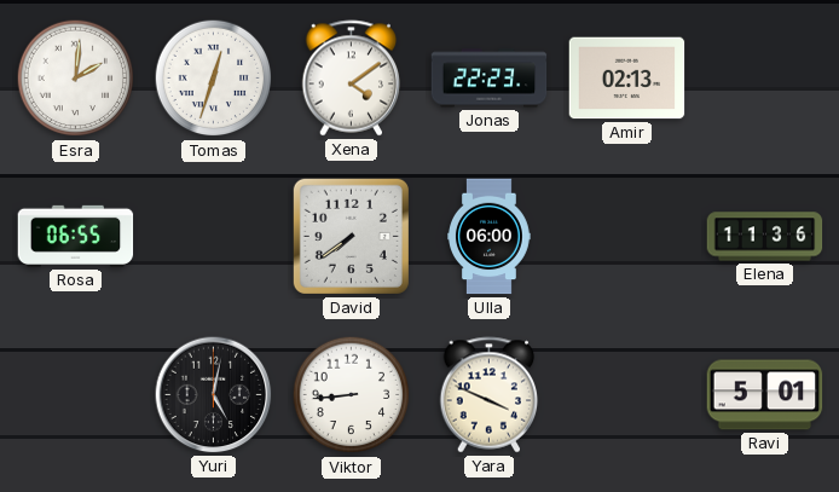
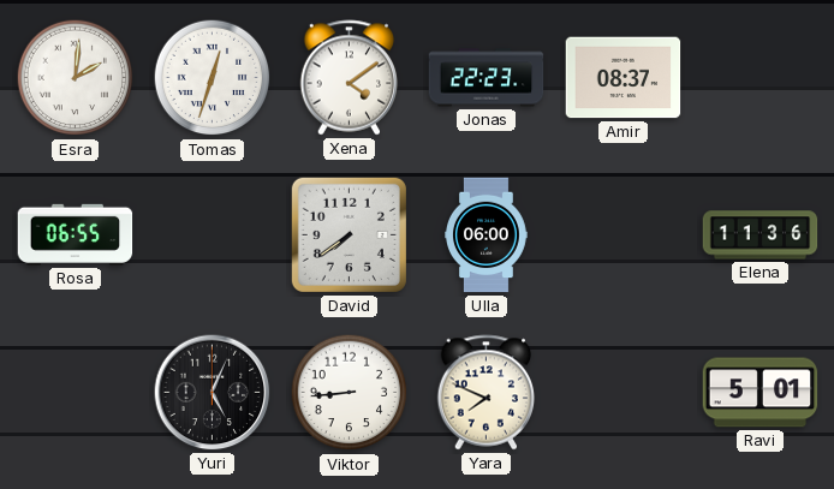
Amir: 02:13 -> 08:37 (624, 78)
Yuri: 5:02 -> 5:04 (213, 393)
Yara: 3:49 -> 7:49 (487, 393)
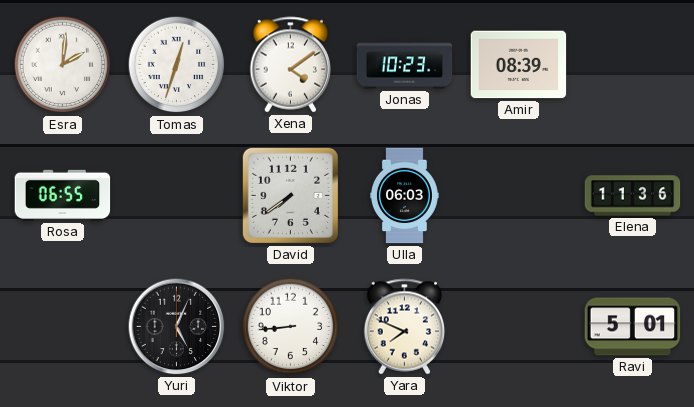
Jonas: 22:23 -> 10:23 (405, 65)
Amir: 08:37 -> 08:39 (519, 65)
Ulla: 06:00 -> 06:03 (405, 196)
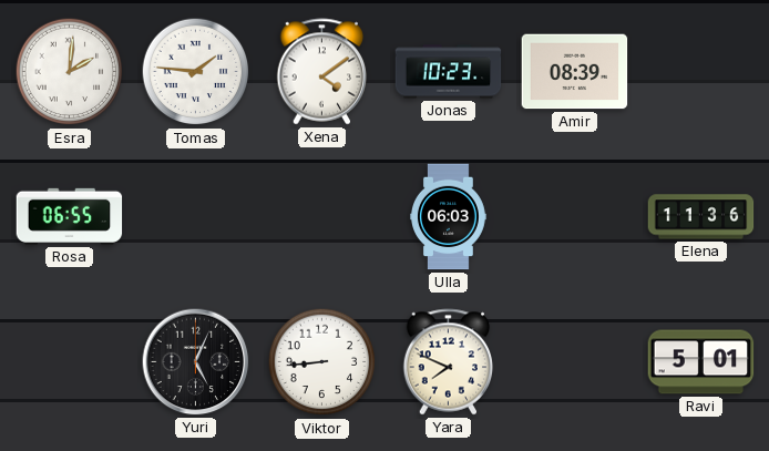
Tomas: 12:33 -> 1:46 (196, 72)
David: 7:39 -> none (290, 195)
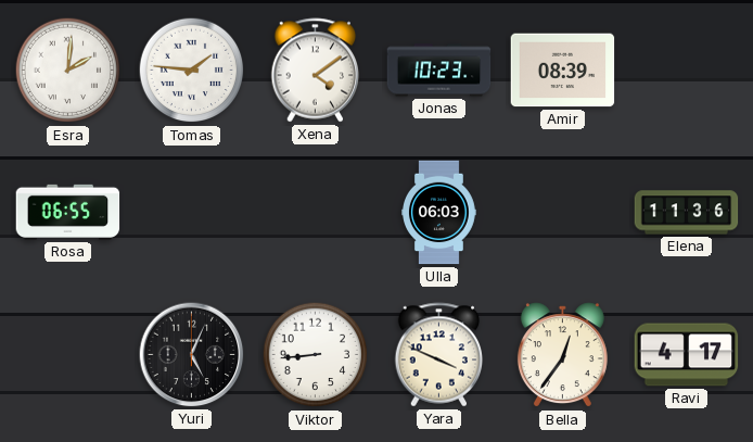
Yara: 7:49 -> 3:49 (439, 355)
Bella: none -> 12:36 (562, 355)
Ravi: 5:01 -> 4:17 (687, 355)
